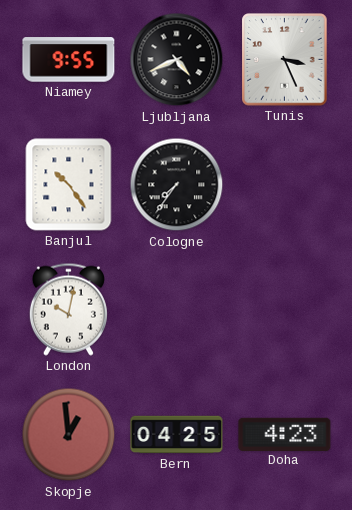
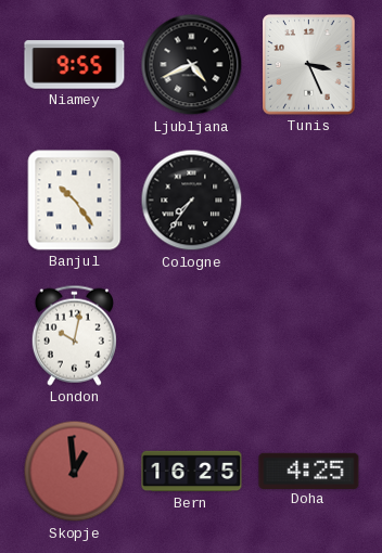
Bern: 04:25 -> 16:25 (192, 472)
Doha: 4:23 -> 4:25 (309, 471)
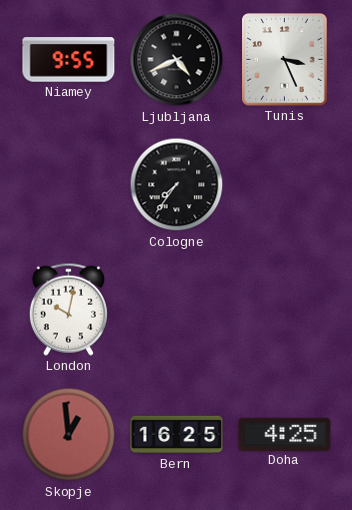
Banjul: 10:24 -> none (75, 201)
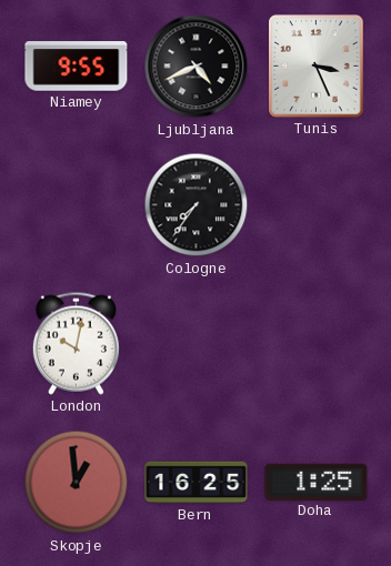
Doha: 4:25 -> 1:25 (317, 482)
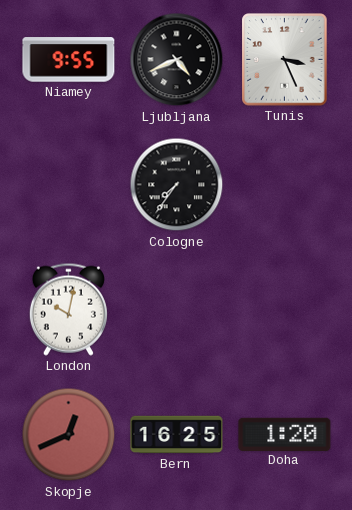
Skopje: 12:59 -> 12:41 (69, 435)
Doha: 1:25 -> 1:20 (285, 434)
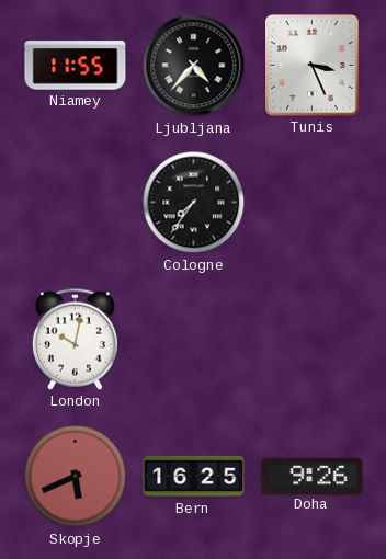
Niamey: 9:55 -> 11:55 (76, 66)
Ljubljana: 4:41 -> 4:37 (194, 66)
Skopje: 12:41 -> 5:41 (76, 477)
Doha: 1:20 -> 9:26 (313, 476)
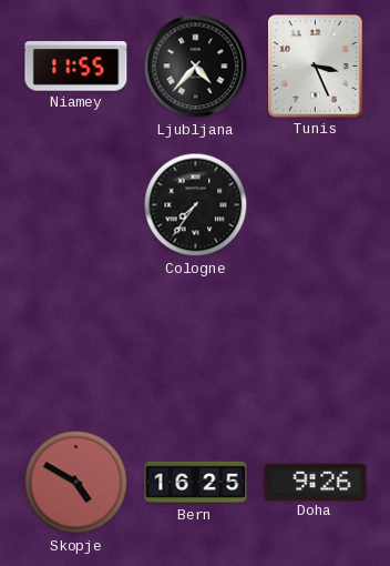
London: 10:02 -> none (75, 339)
Skopje: 5:41 -> 4:50 (76, 483)
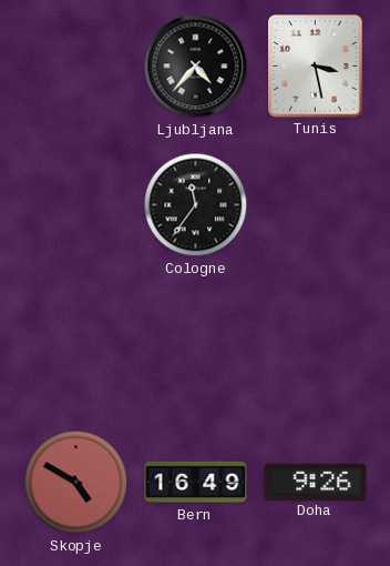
Niamey: 11:55 -> none (76, 67)
Tunis: 3:26 -> 3:28 (316, 67)
Cologne: 7:36 -> 11:36 (196, 205)
Bern: 16:25 -> 16:49 (196, 483)
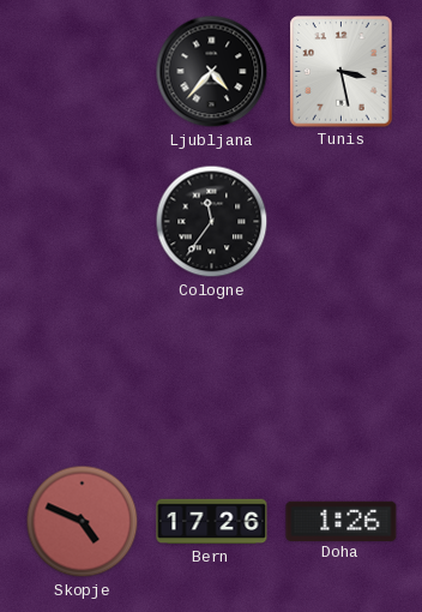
Skopje: 4:50 -> 4:49 (83, 522)
Bern: 16:49 -> 17:26 (212, 522)
Doha: 9:26 -> 1:26 (342, 521)
